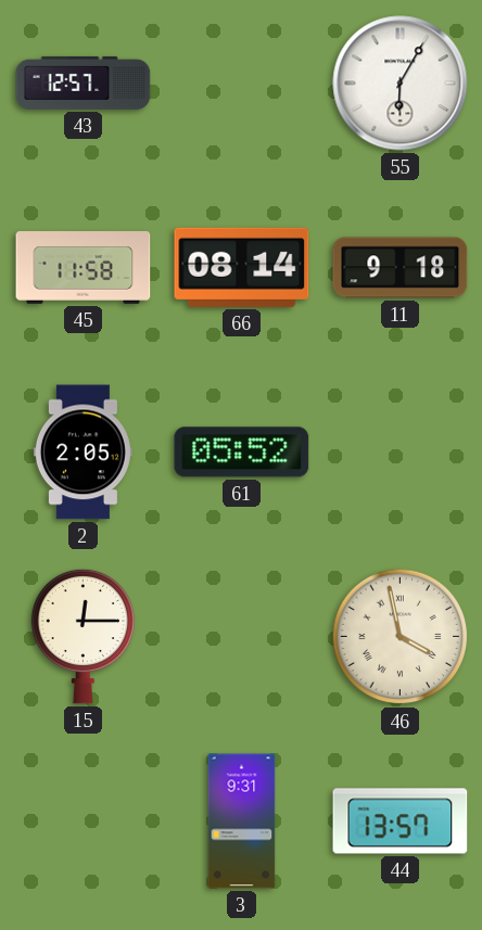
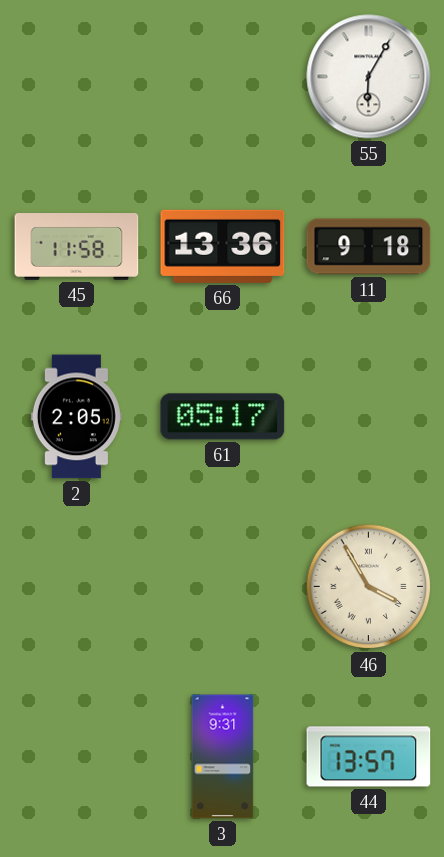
43: 12:57 -> none (84, 82)
66: 08:14 -> 13:36 (223, 246)
61: 05:52 -> 05:17 (223, 417)
15: 12:15 -> none (83, 636)
46: 3:58 -> 3:55 (369, 587)
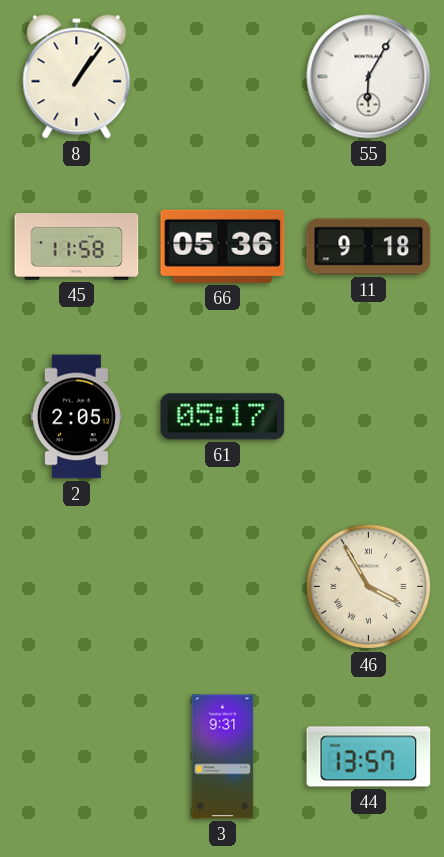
8: none -> 1:06 (77, 77)
66: 13:36 -> 05:36 (223, 246)
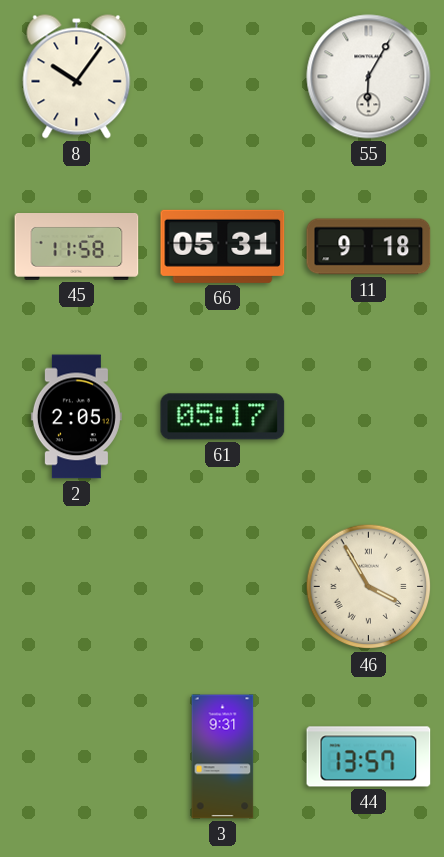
8: 1:06 -> 10:06 (77, 77)
66: 05:36 -> 05:31 (223, 246)
